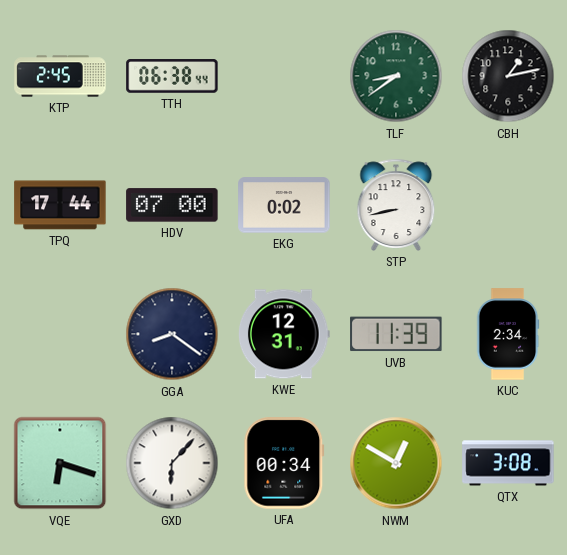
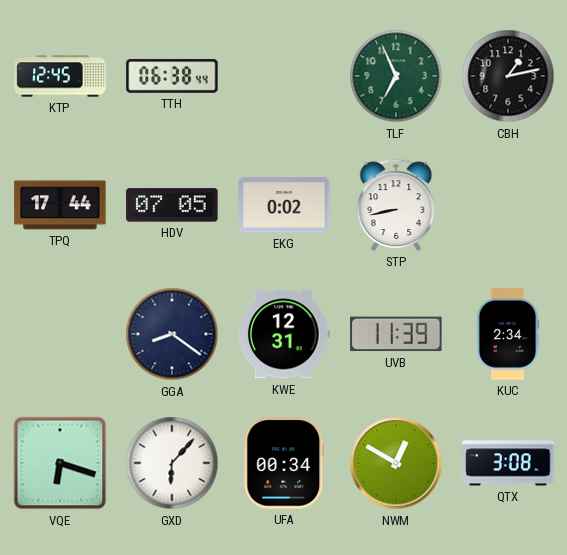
KTP: 2:45 -> 12:45 (60, 76)
TLF: 8:39 -> 6:56 (396, 76)
HDV: 07:00 -> 07:05 (172, 205)
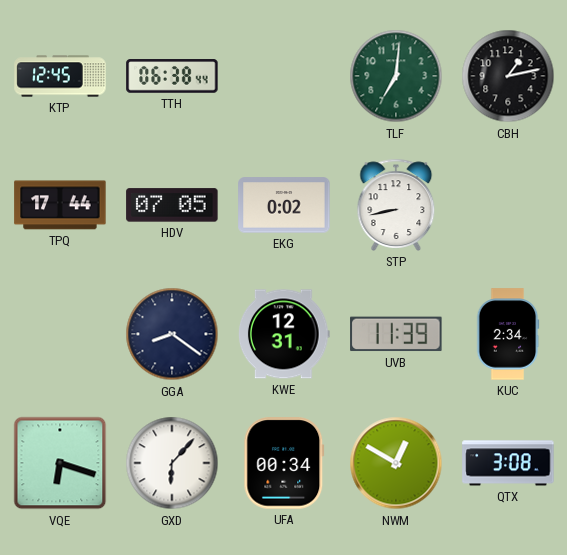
TLF: 6:56 -> 7:01 (396, 76)
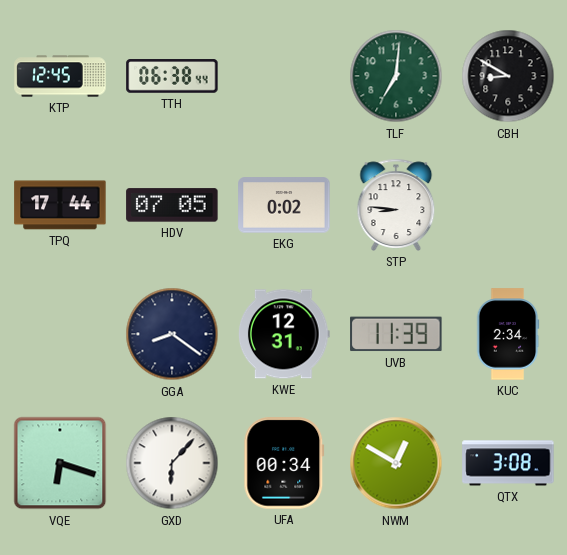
CBH: 1:13 -> 8:50 (508, 76)
STP: 8:43 -> 8:46 (396, 205)
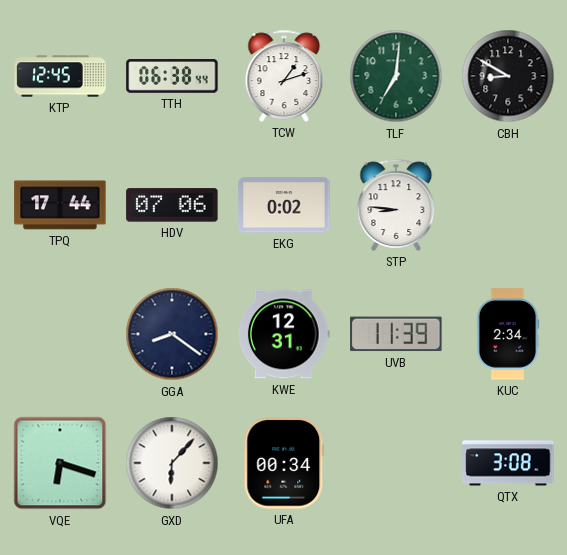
TCW: none -> 1:12 (284, 76)
HDV: 07:05 -> 07:06 (172, 205)
NWM: 12:50 -> none (396, 463)
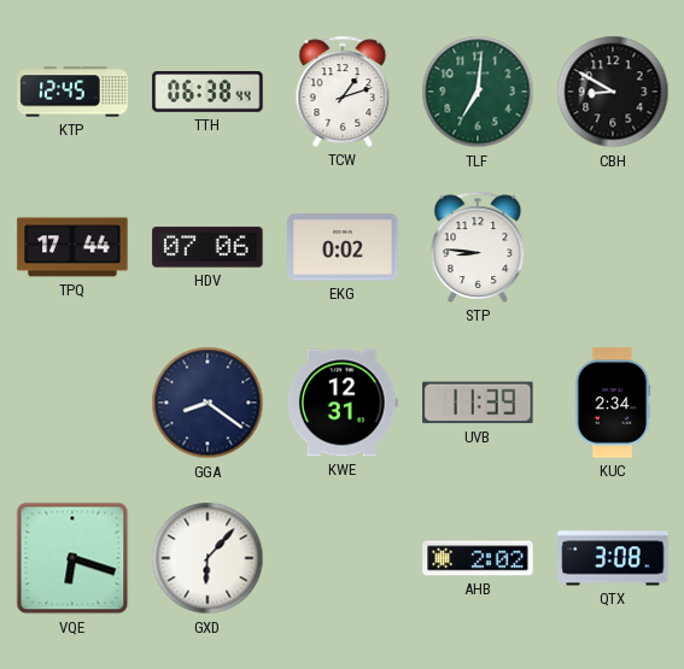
UFA: 00:34 -> none (284, 463)
AHB: none -> 2:02 (478, 558)
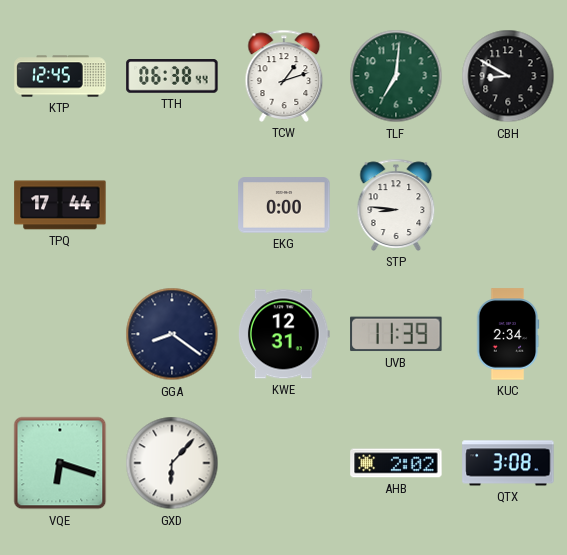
HDV: 07:06 -> none (207, 247)
EKG: 0:02 -> 0:00 (284, 205)
